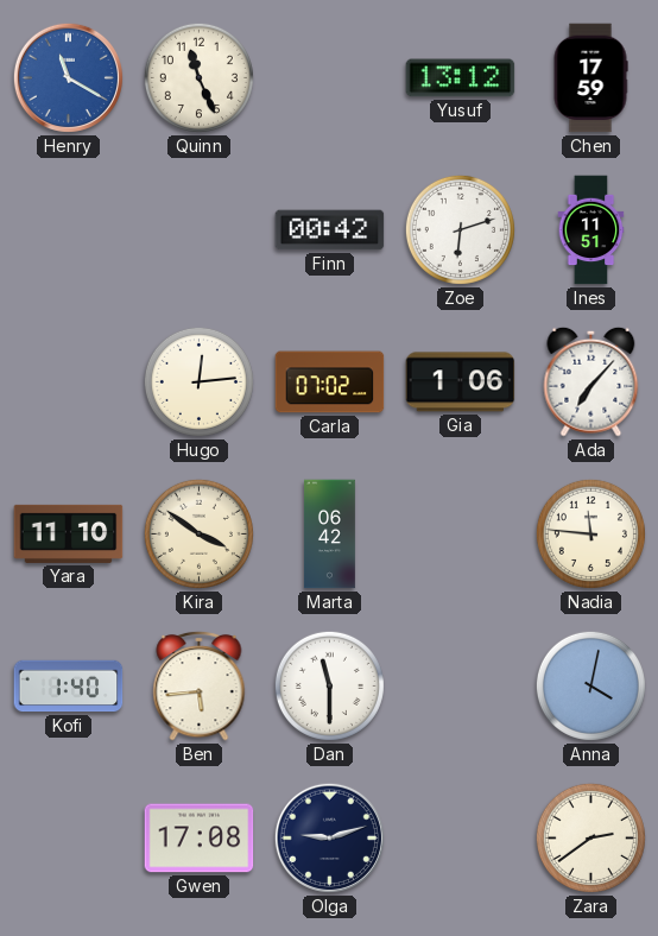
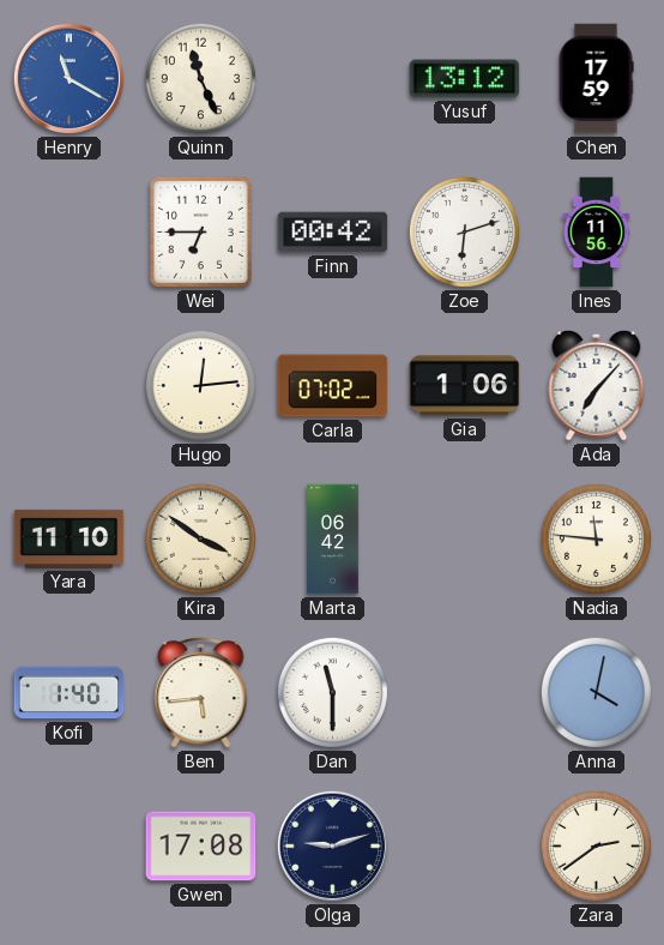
Wei: none -> 6:45 (200, 231)
Ines: 11:51 -> 11:56 (597, 233)
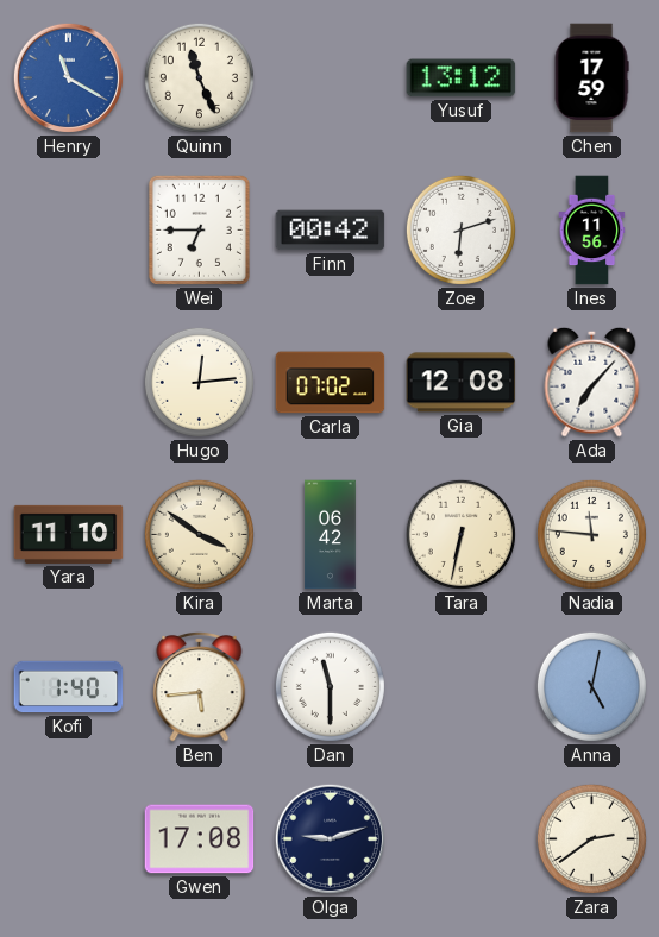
Gia: 1:06 -> 12:08 (462, 383)
Tara: none -> 6:32 (460, 534)
Anna: 4:02 -> 5:02 (591, 686)
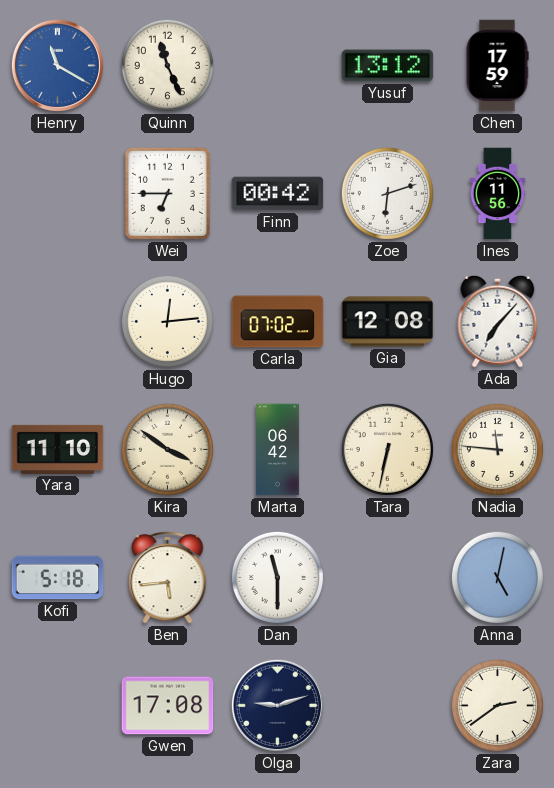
Kofi: 1:40 -> 5:18 (58, 578)
